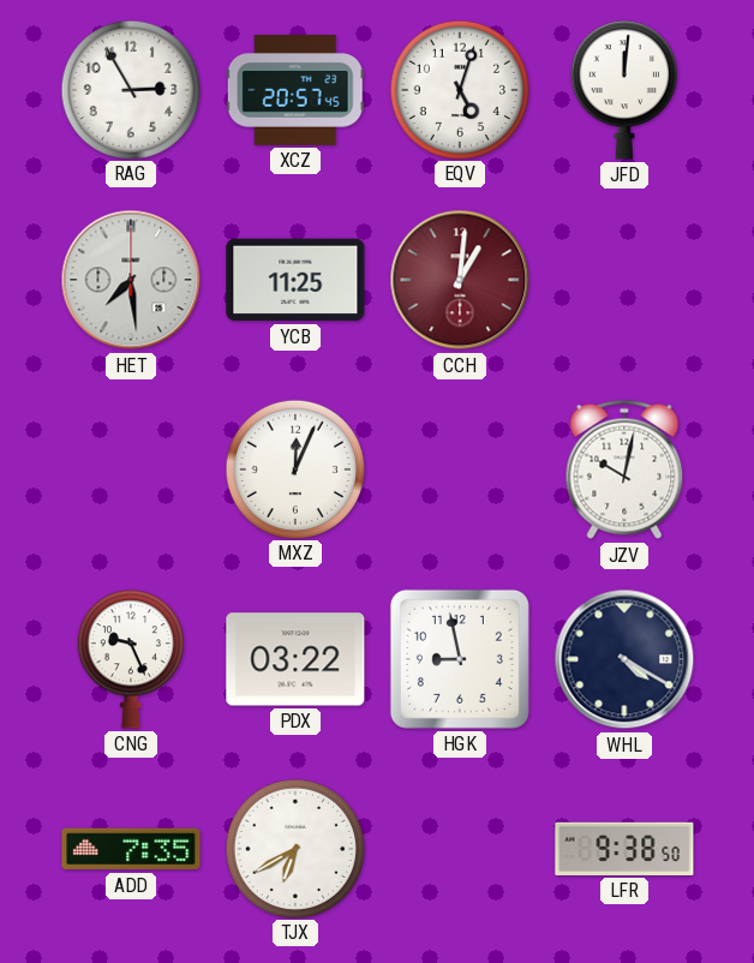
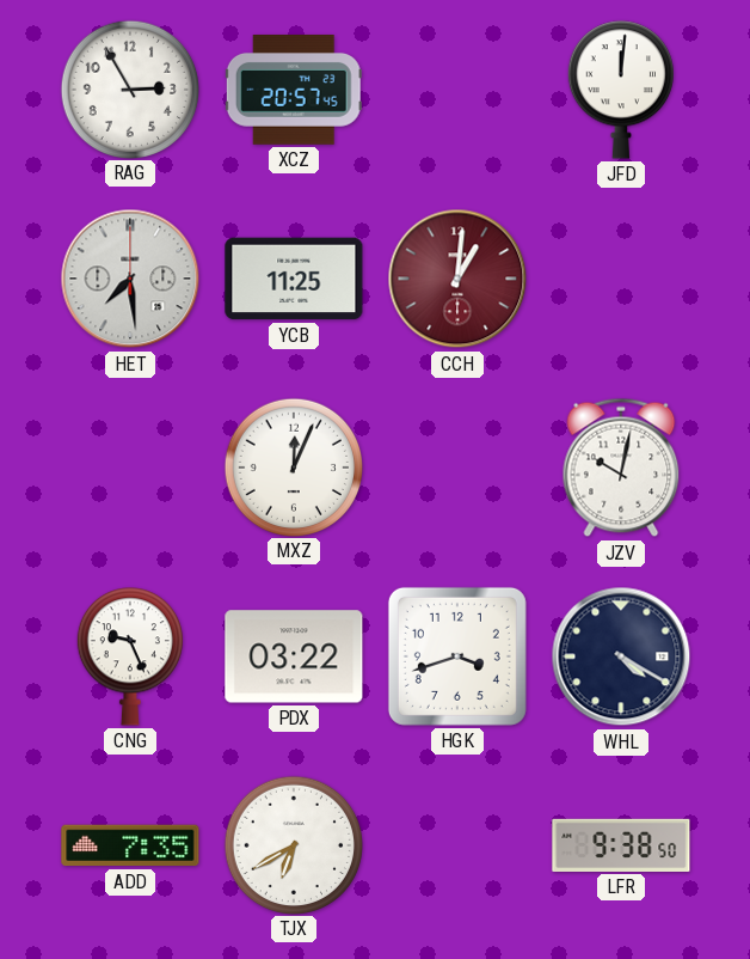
EQV: 5:03 -> none (459, 89)
HGK: 8:58 -> 3:42 (457, 656)
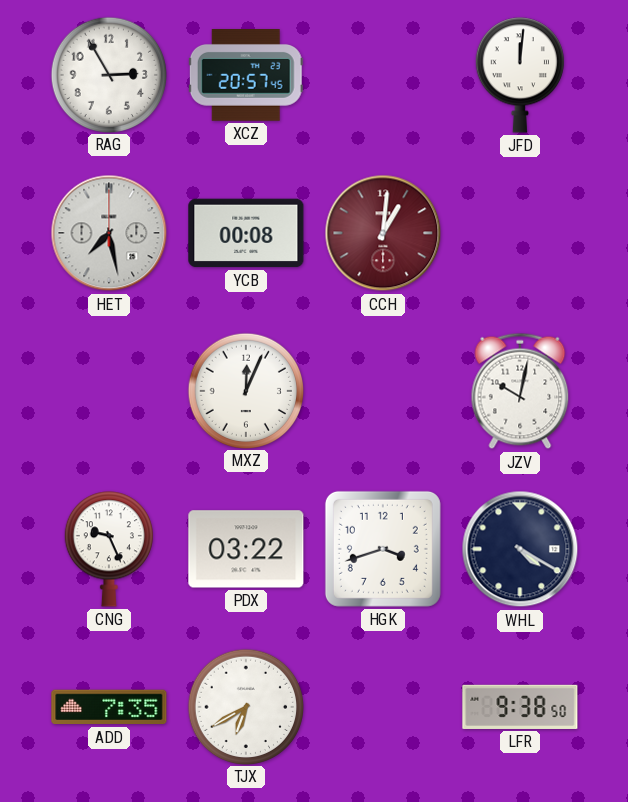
HET: 7:29 -> 7:28 (109, 233)
YCB: 11:25 -> 00:08 (246, 233)
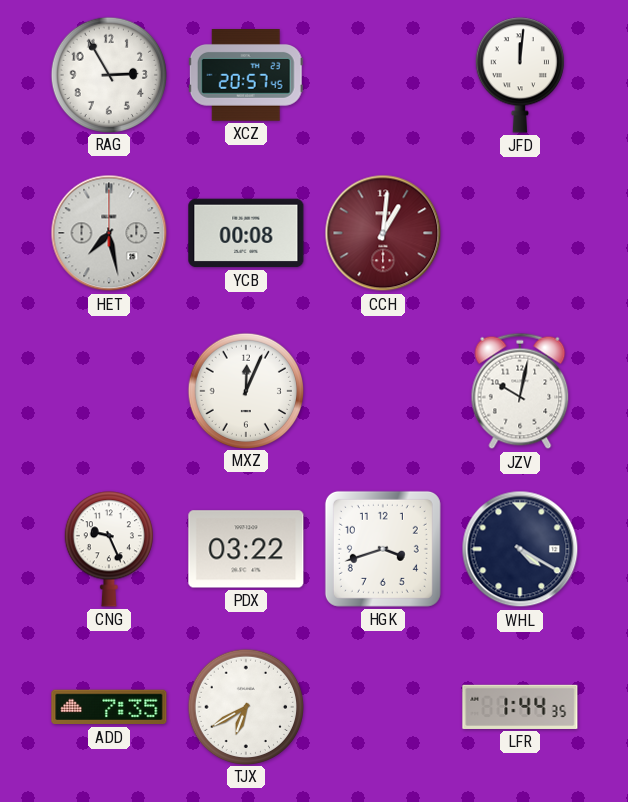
LFR: 9:38 -> 1:44 (520, 707)
